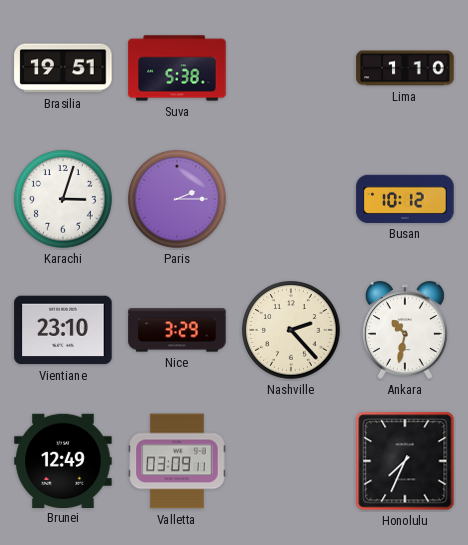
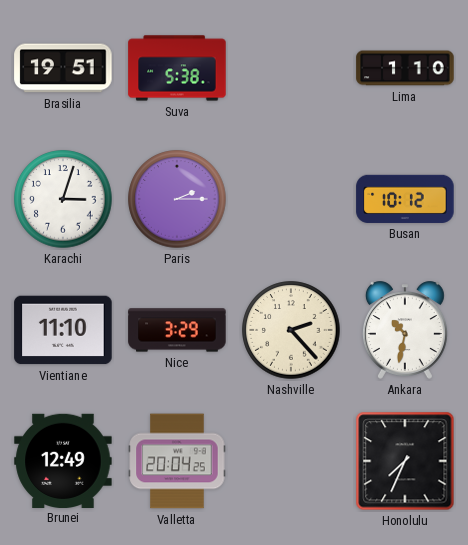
Vientiane: 23:10 -> 11:10 (63, 330)
Valletta: 03:09 -> 20:04 (177, 461)
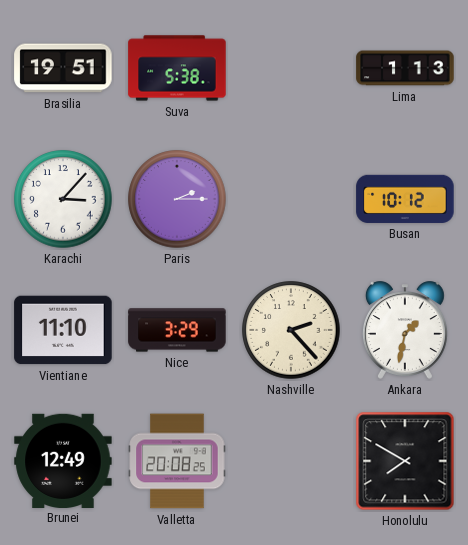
Lima: 1:10 -> 1:13 (405, 68)
Karachi: 3:03 -> 3:07 (63, 199)
Ankara: 10:32 -> 1:32 (405, 330)
Valletta: 20:04 -> 20:08 (177, 461)
Honolulu: 7:34 -> 7:50 (405, 461)
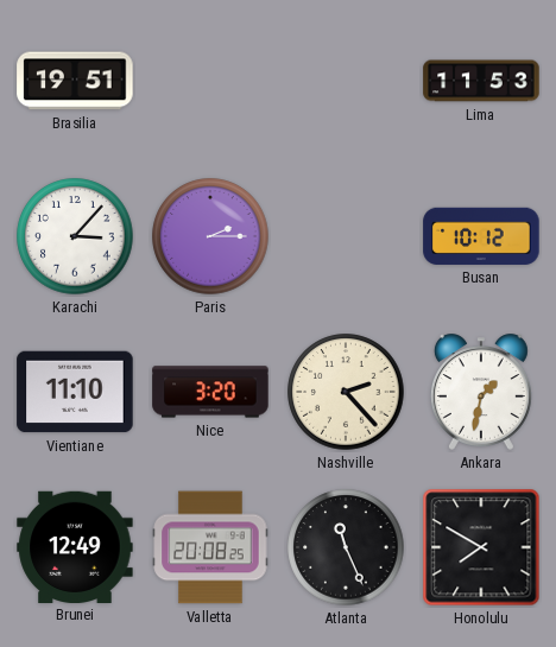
Suva: 5:38 -> none (177, 68)
Lima: 1:13 -> 11:53 (481, 81)
Nice: 3:29 -> 3:20 (210, 392)
Atlanta: none -> 11:26 (346, 547)
